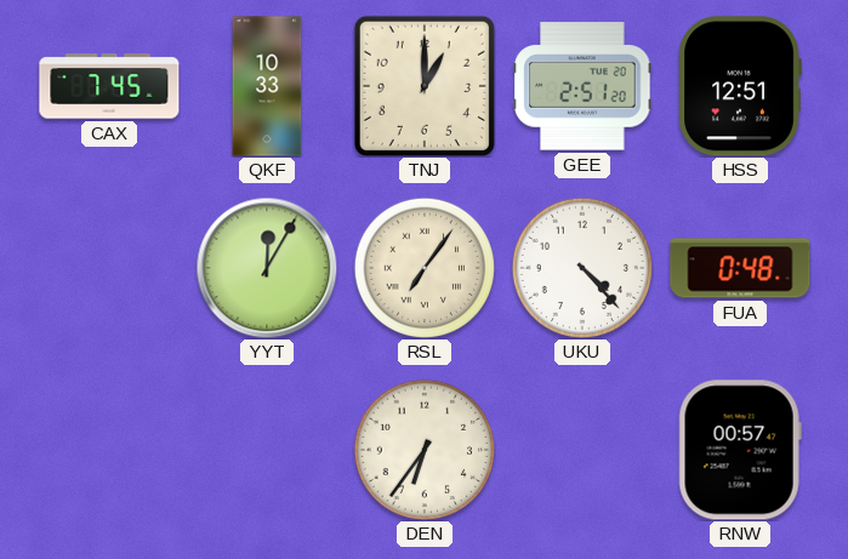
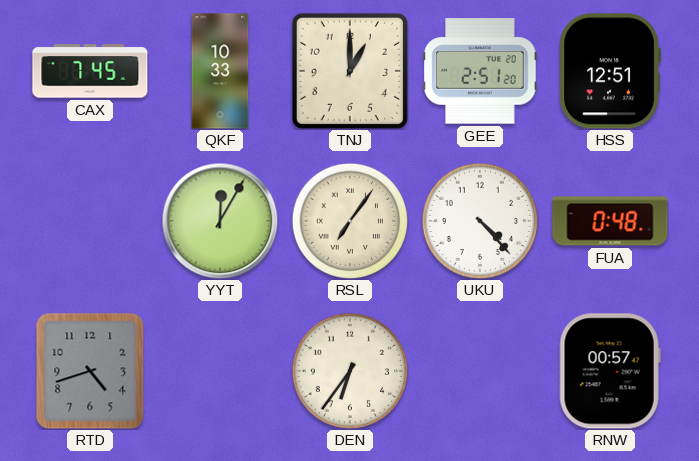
RTD: none -> 4:42 (90, 371)
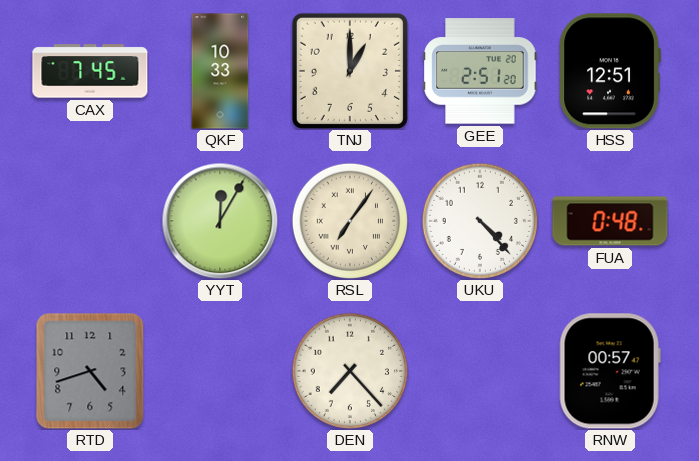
DEN: 6:36 -> 7:23 (350, 371)
